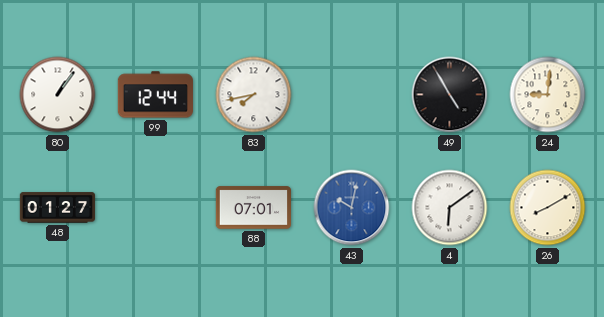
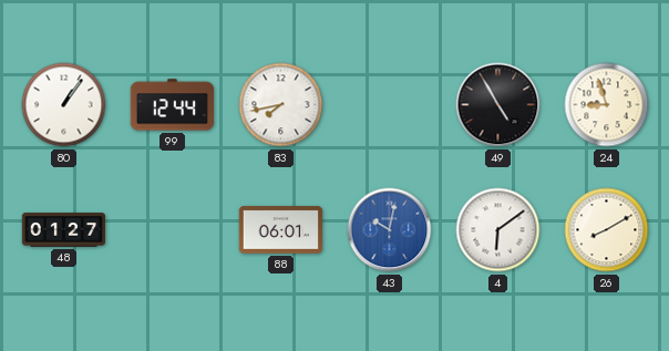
24: 9:01 -> 8:57 (607, 105)
88: 07:01 -> 06:01 (280, 230)
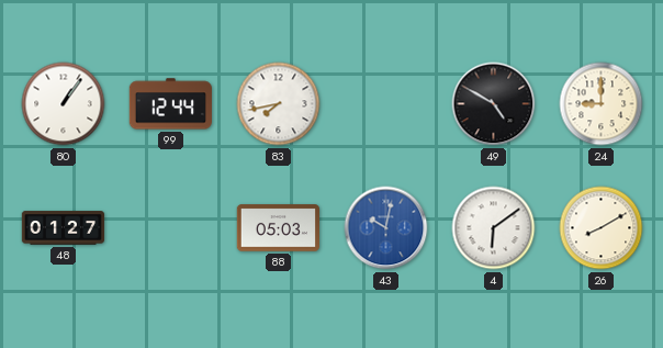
49: 4:55 -> 4:50 (494, 104)
24: 8:57 -> 9:00 (602, 104)
88: 06:01 -> 05:03 (278, 228)
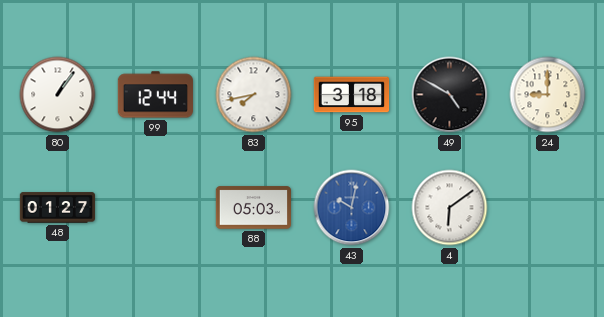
95: none -> 3:18 (352, 95)
26: 8:10 -> none (602, 228)
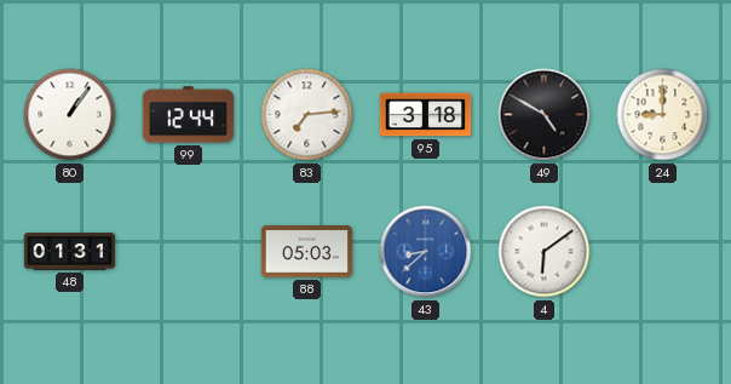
83: 7:43 -> 7:14 (307, 115)
48: 01:27 -> 01:31 (70, 252)
43: 10:02 -> 8:38 (426, 252)
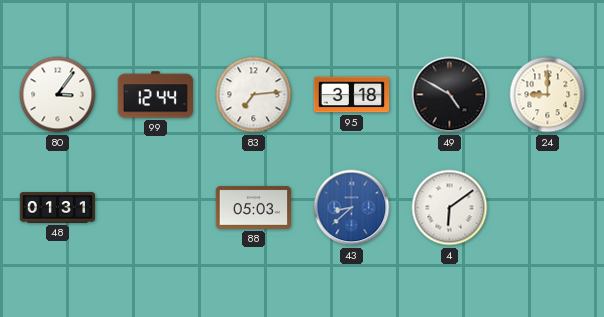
80: 1:06 -> 3:06 (58, 95)
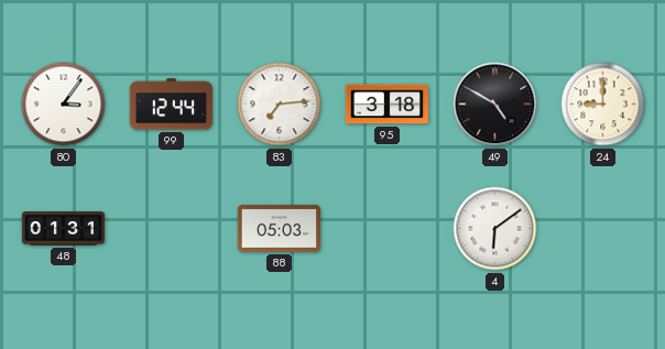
43: 8:38 -> none (352, 208)
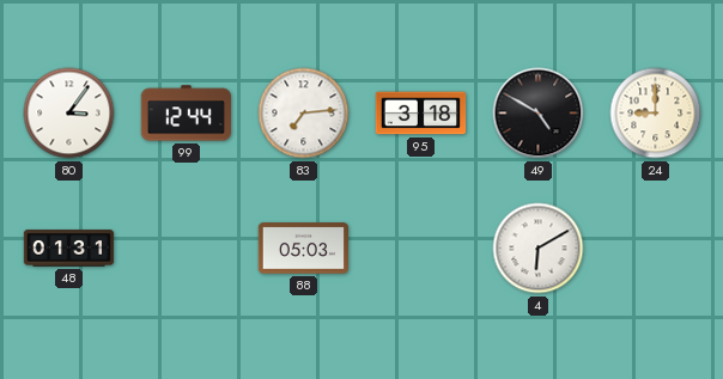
4: 6:09 -> 6:10 (539, 249)
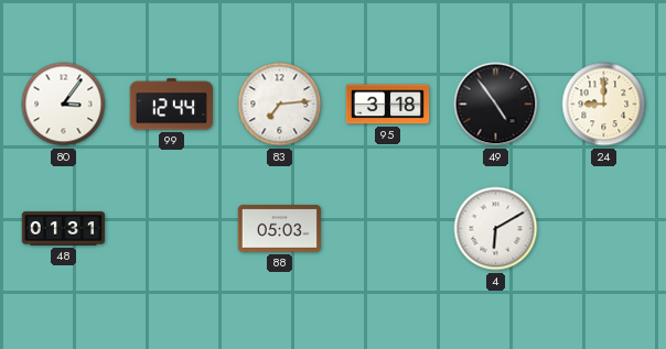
49: 4:50 -> 4:54 (496, 105)
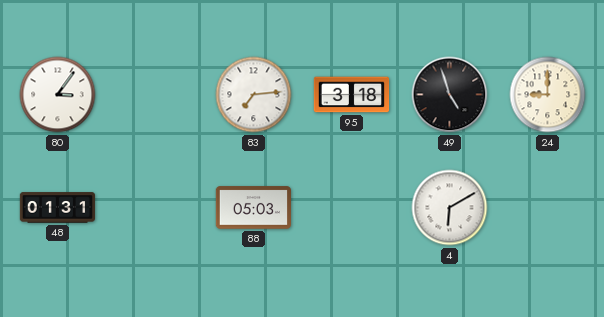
99: 12:44 -> none (171, 105)
49: 4:54 -> 4:57 (450, 95)
